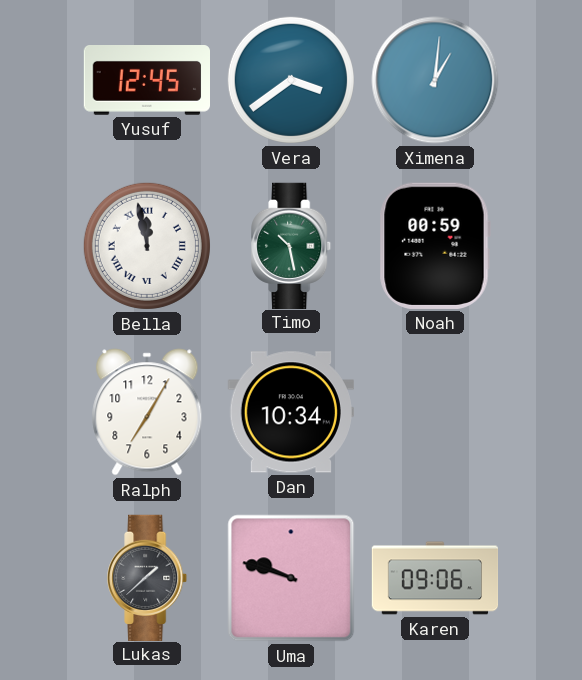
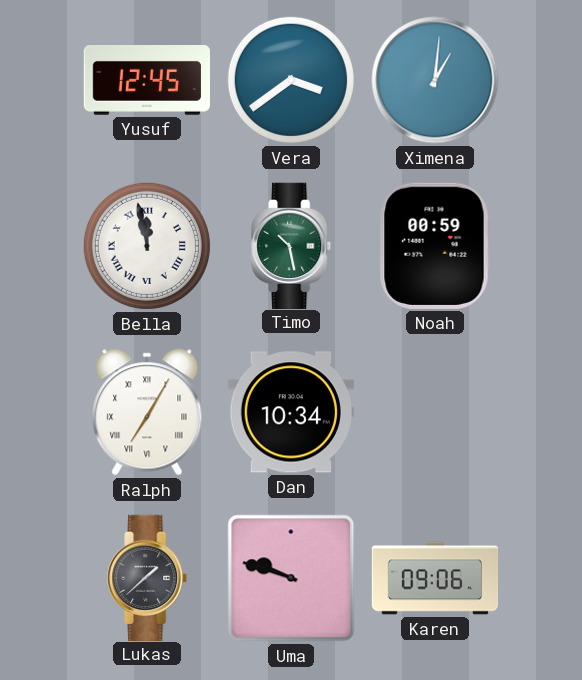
Ralph numerals: Arabic -> Roman (147, 412)
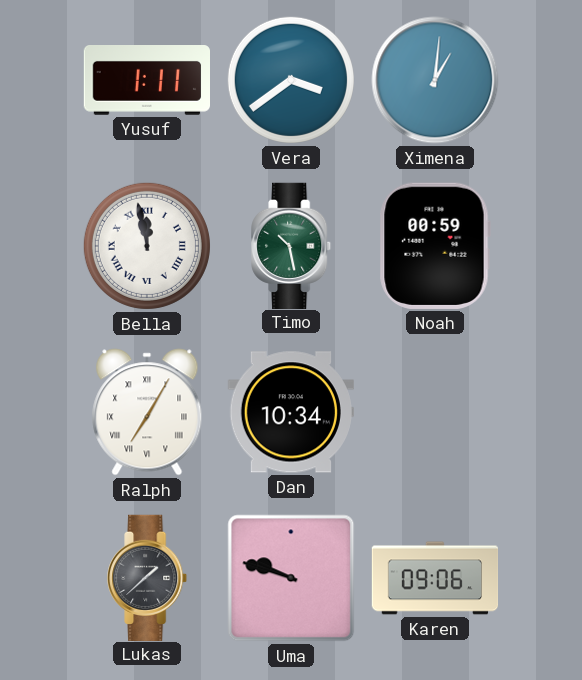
Yusuf: 12:45 -> 1:11 (146, 81)
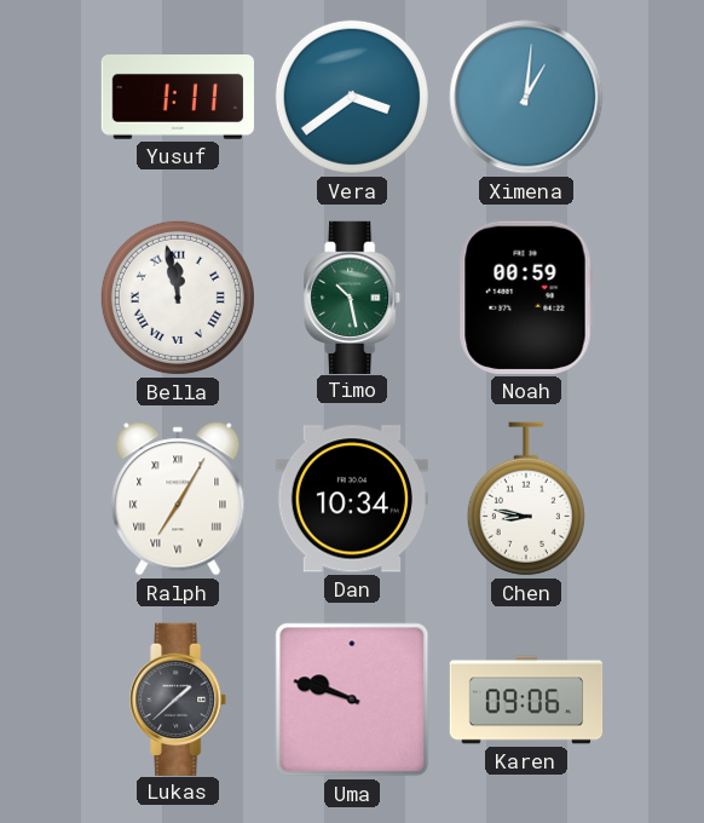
Chen: none -> 8:47 (526, 499)
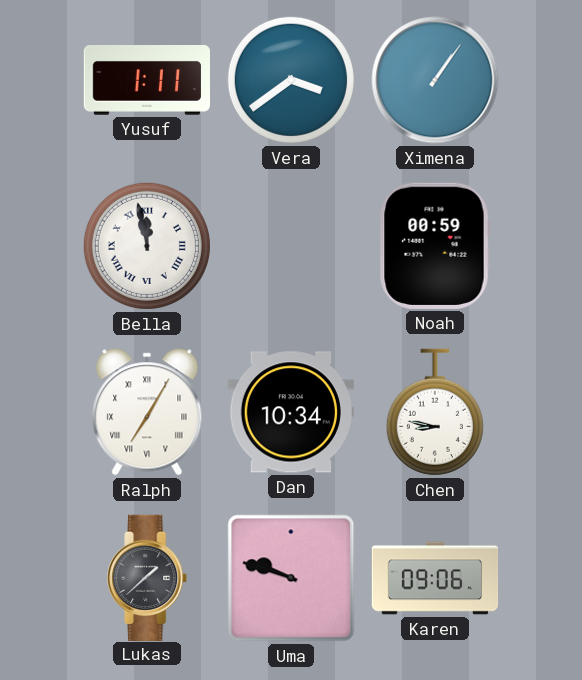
Ximena: 1:01 -> 1:06 (435, 80)
Timo: 10:28 -> none (353, 297)
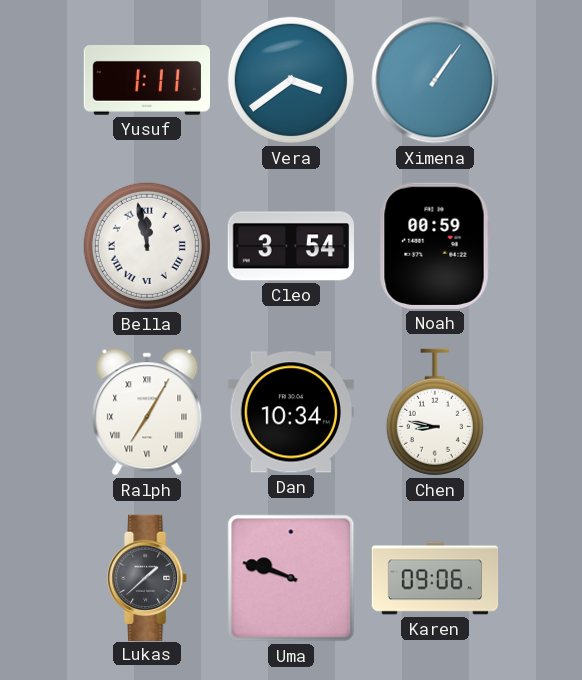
Cleo: none -> 3:54 (290, 246)
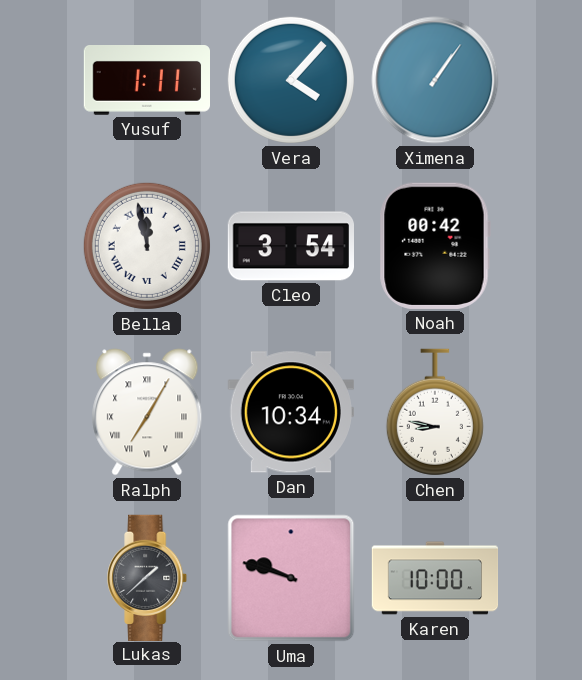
Vera: 3:39 -> 4:07 (291, 80)
Noah: 00:59 -> 00:42 (435, 246)
Karen: 09:06 -> 10:00 (435, 578)
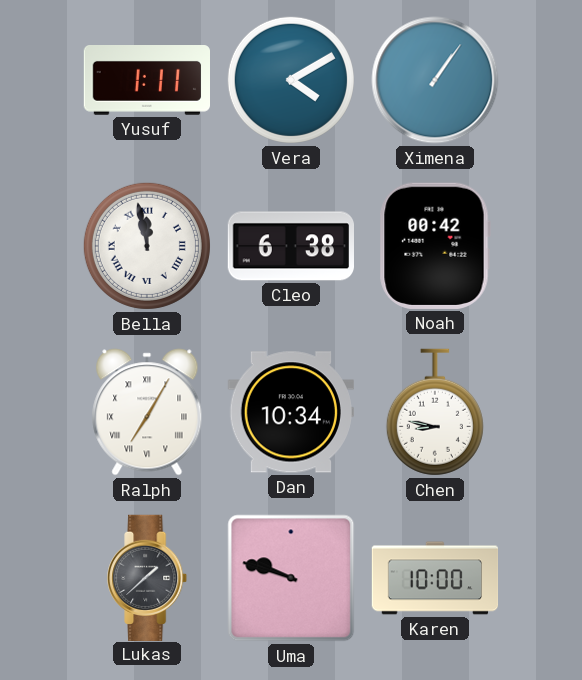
Vera: 4:07 -> 4:10 (291, 80)
Cleo: 3:54 -> 6:38 (290, 246)
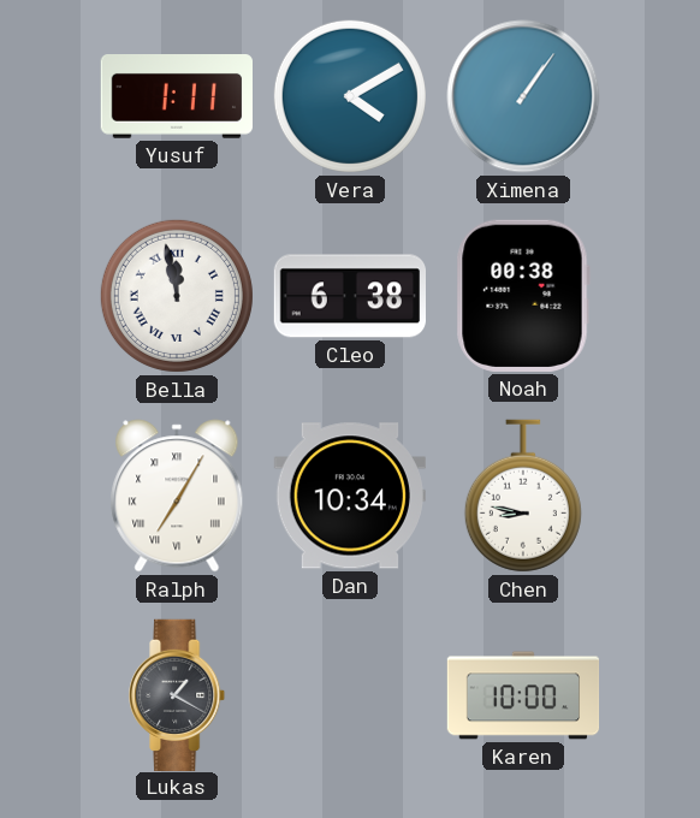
Noah: 00:42 -> 00:38 (523, 296)
Lukas: 1:38 -> 1:20 (178, 694)
Uma: 9:48 -> none (291, 578)
